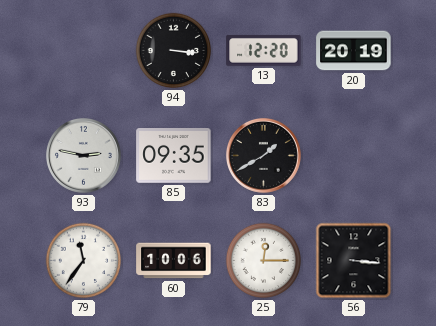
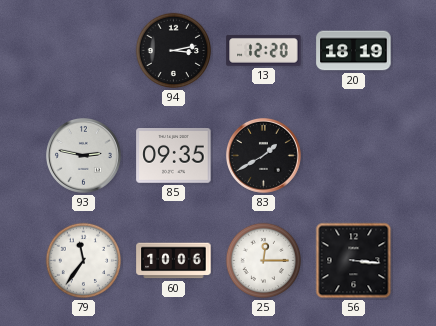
94: 3:16 -> 3:13 (174, 51)
20: 20:19 -> 18:19 (354, 51)
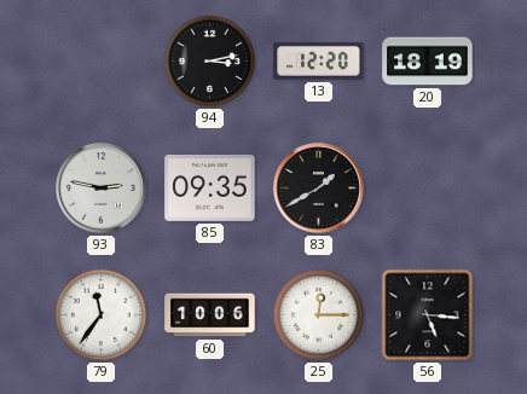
56: 3:16 -> 5:16 (428, 315)
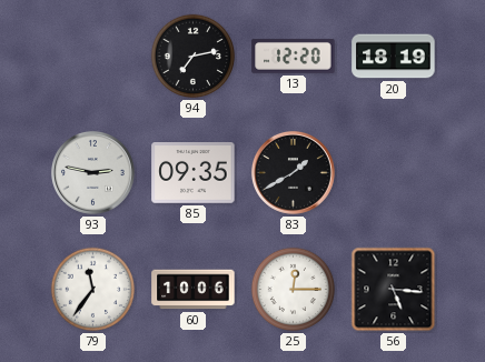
94: 3:13 -> 7:13 (194, 57)
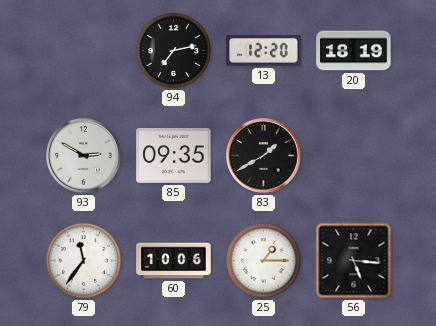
93: 2:47 -> 2:50 (83, 155)
25: 12:15 -> 1:15 (264, 261)
